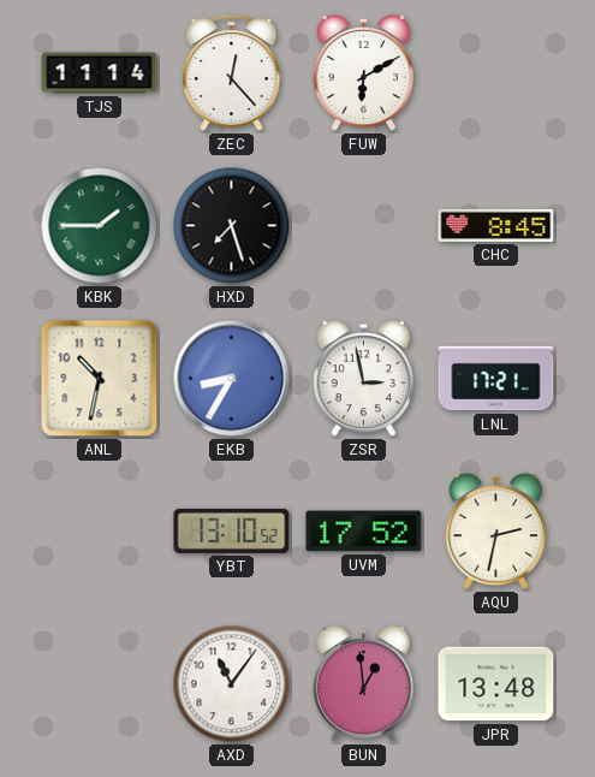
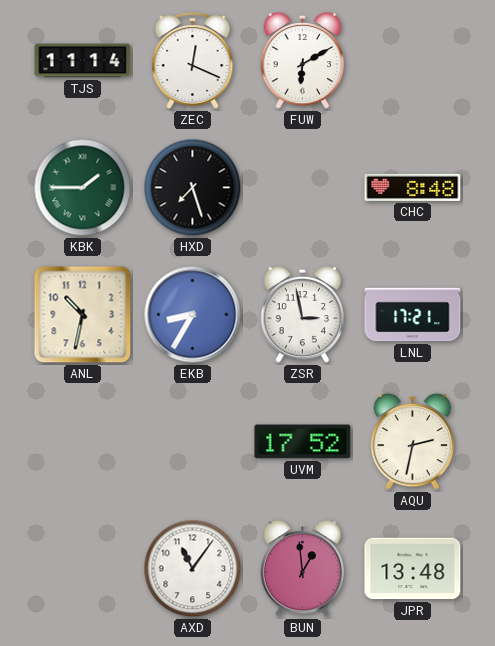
ZEC: 12:23 -> 12:19 (193, 61)
CHC: 8:45 -> 8:48 (413, 187)
YBT: 13:10 -> none (232, 530)
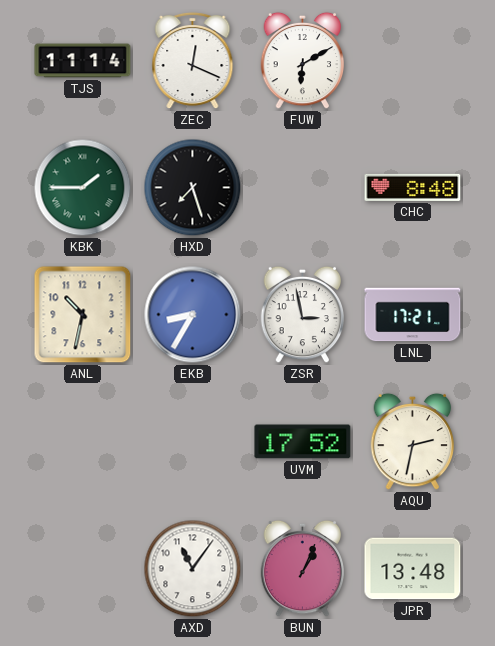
BUN: 12:59 -> 1:04 (303, 569)
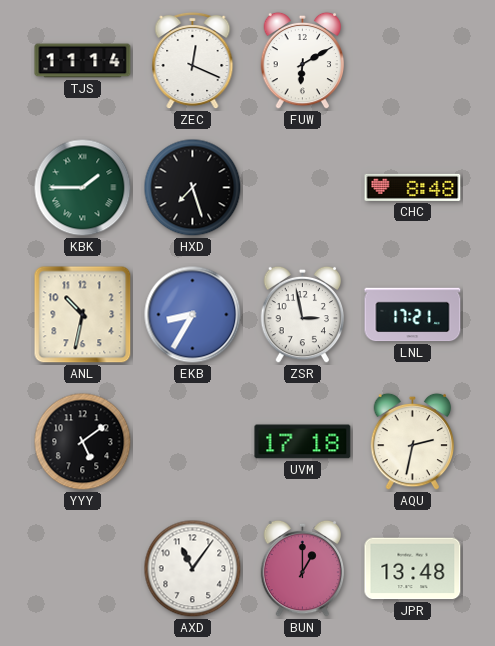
YYY: none -> 5:09 (83, 442)
UVM: 17:52 -> 17:18 (303, 442)
BUN: 1:04 -> 1:00 (303, 569)
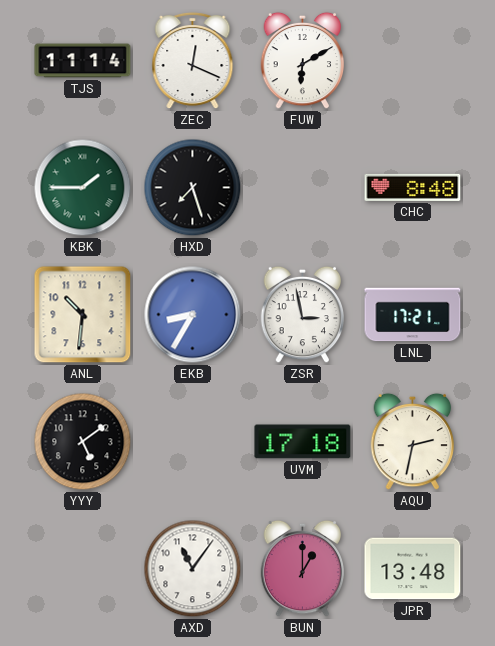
ANL: 10:32 -> 10:31 (83, 315)
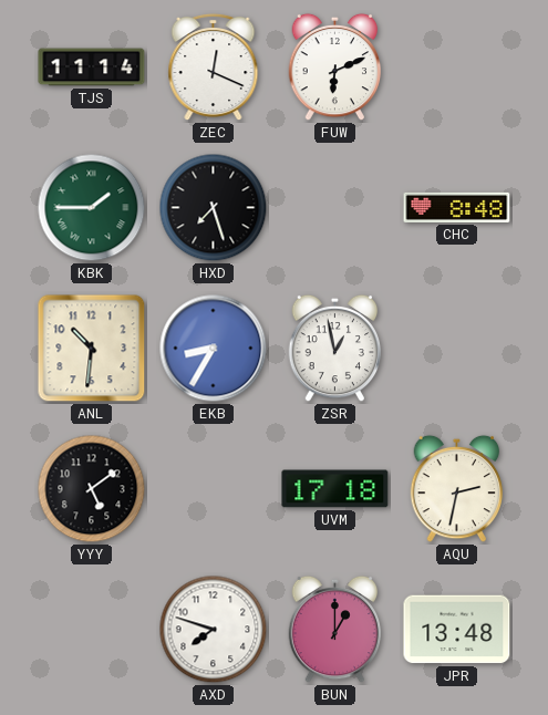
FUW: 6:10 -> 6:11 (335, 68)
ZSR: 2:58 -> 12:58 (335, 349)
LNL: 17:21 -> none (413, 315)
AXD: 11:06 -> 7:48 (214, 630)
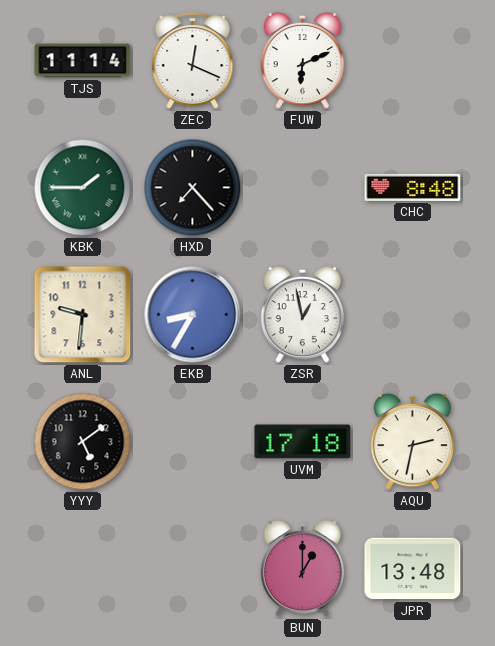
HXD: 7:27 -> 7:23 (193, 188)
ANL: 10:31 -> 9:31 (83, 315)
AXD: 7:48 -> none (214, 630)
